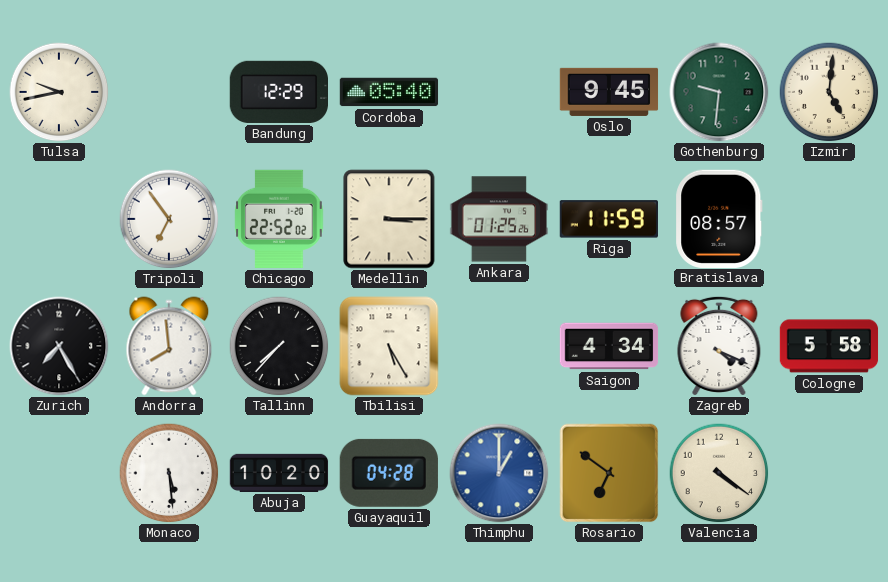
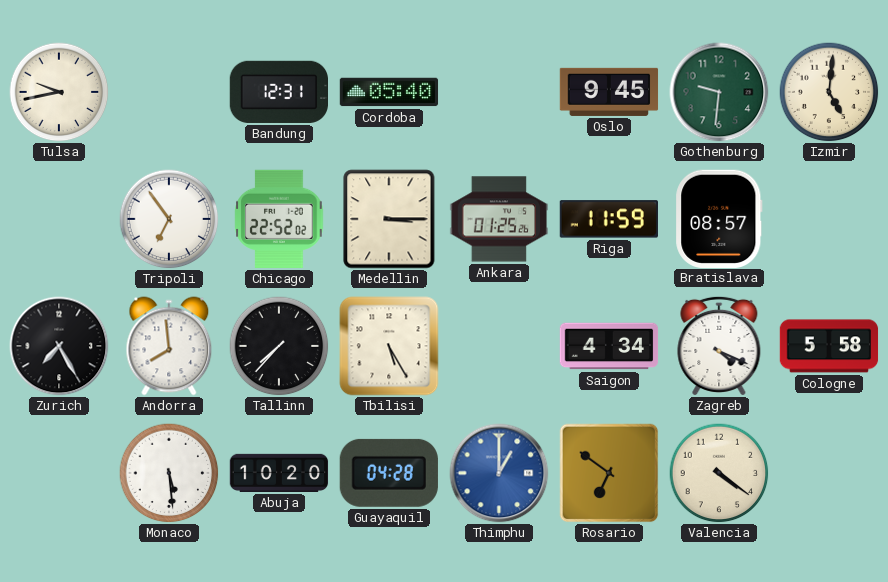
Bandung: 12:29 -> 12:31 (278, 92)
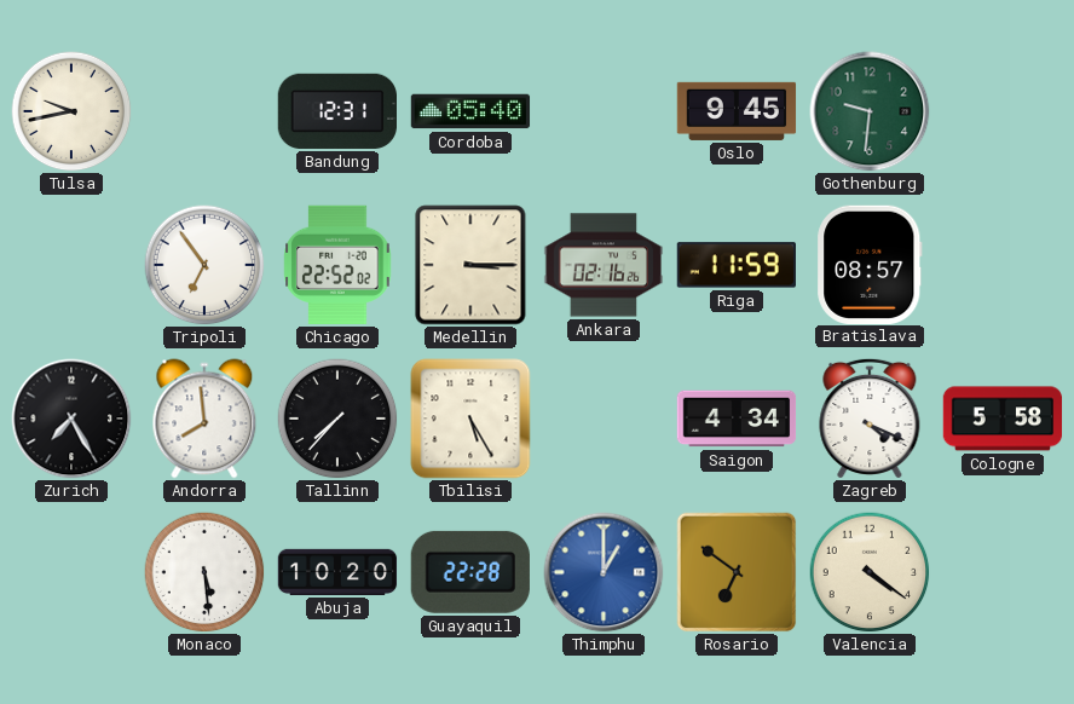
Izmir: 5:01 -> none (829, 92)
Ankara: 01:25 -> 02:16 (604, 265)
Guayaquil: 04:28 -> 22:28 (470, 572)
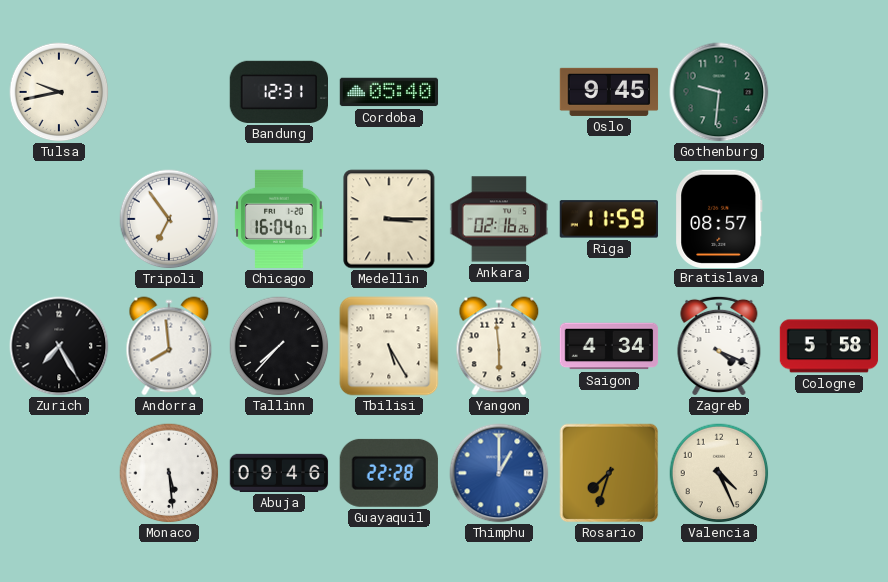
Chicago: 22:52 -> 16:04 (279, 219)
Yangon: none -> 5:59 (499, 346)
Abuja: 10:20 -> 09:46 (279, 473)
Rosario: 6:51 -> 7:33 (609, 473)
Valencia: 4:21 -> 4:26 (719, 473)
